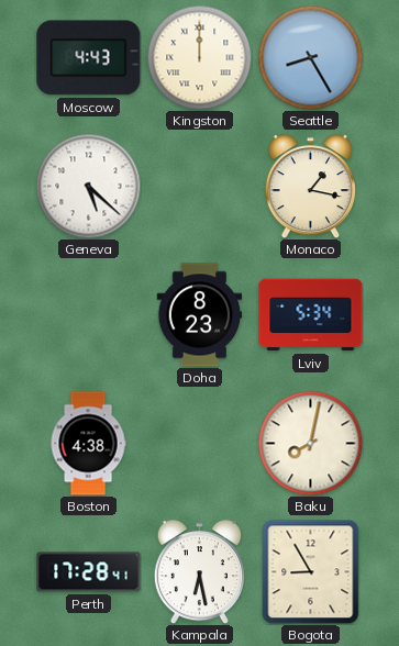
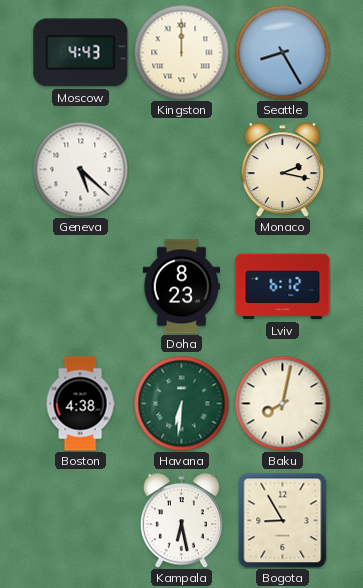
Monaco: 1:17 -> 2:17 (282, 170)
Lviv: 5:34 -> 6:12 (283, 287)
Havana: none -> 6:31 (181, 403)
Perth: 17:28 -> none (89, 572)
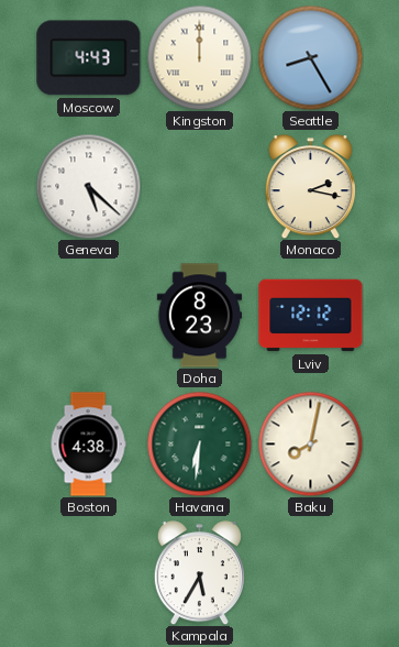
Lviv: 6:12 -> 12:12 (311, 316)
Kampala: 6:28 -> 5:35 (199, 573)
Bogota: 8:55 -> none (283, 520)
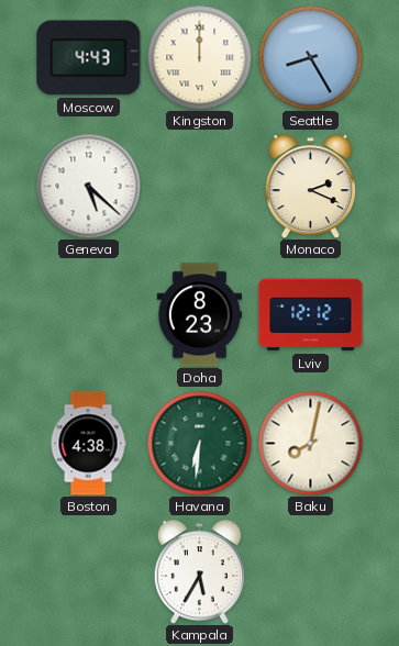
Monaco: 2:17 -> 2:19 (310, 187)
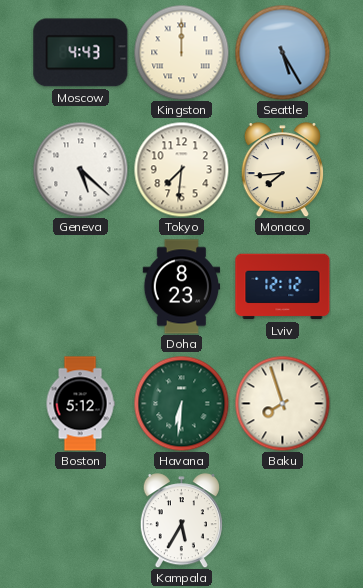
Seattle: 8:25 -> 5:25 (282, 52)
Tokyo: none -> 7:31 (181, 169)
Monaco: 2:19 -> 7:44 (282, 170)
Boston: 4:38 -> 5:12 (80, 404)
Baku: 8:02 -> 7:57 (282, 403)
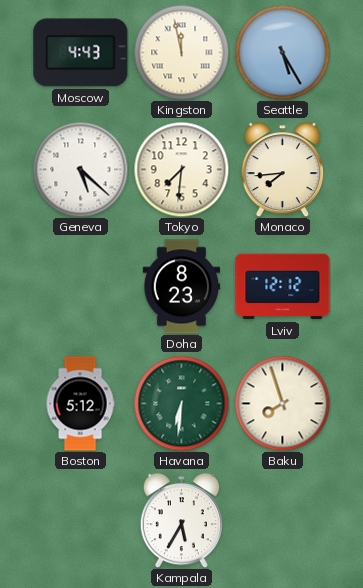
Kingston: 12:00 -> 11:58 (181, 52)
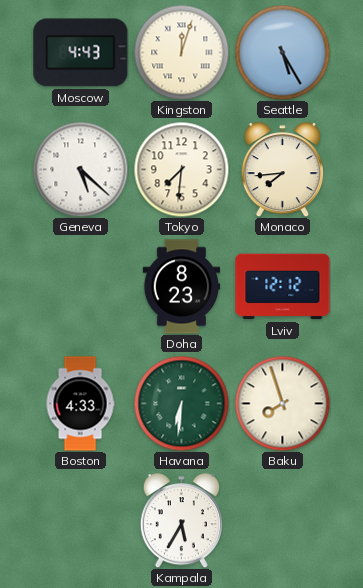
Kingston: 11:58 -> 12:03 (181, 52)
Boston: 5:12 -> 4:33 (80, 404)
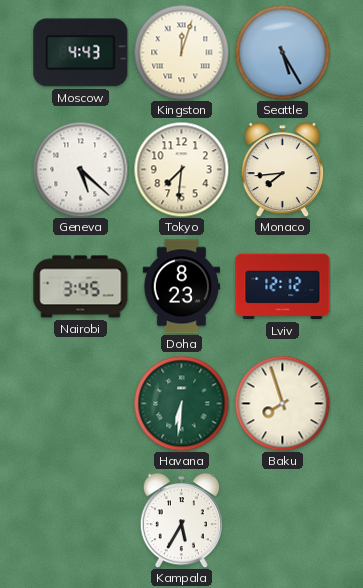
Nairobi: none -> 3:45 (81, 287)
Boston: 4:33 -> none (80, 404)
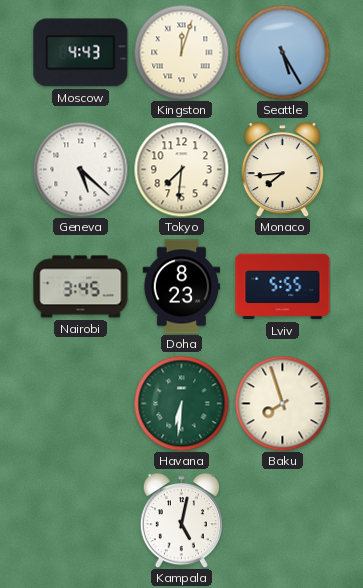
Lviv: 12:12 -> 5:55 (283, 287)
Kampala: 5:35 -> 5:02 (181, 521)
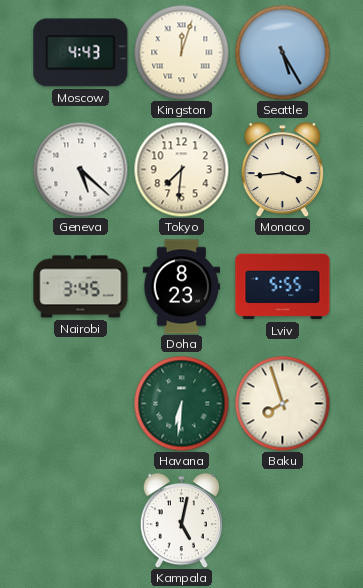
Monaco: 7:44 -> 3:44 (282, 170)
